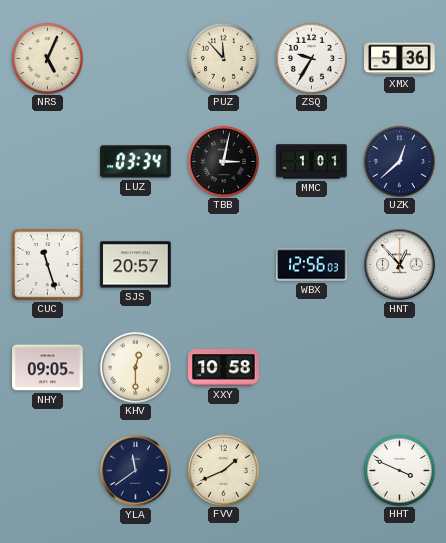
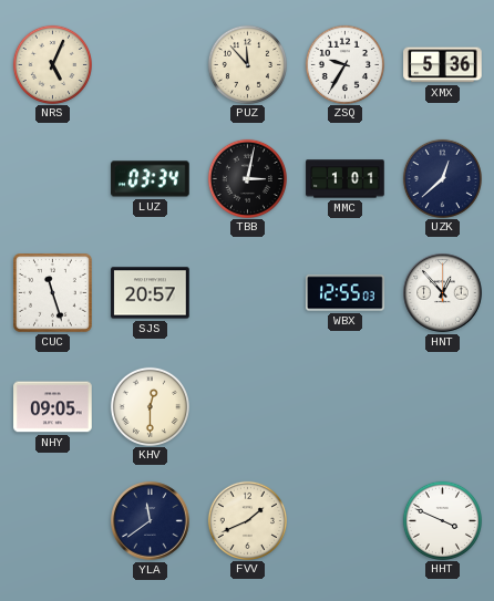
WBX: 12:56 -> 12:55 (346, 293)
XXY: 10:58 -> none (224, 368)
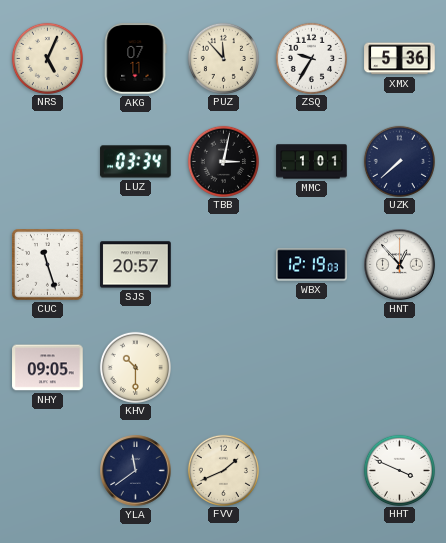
AKG: none -> 07:11 (135, 59)
UZK: 12:38 -> 7:38 (399, 161)
WBX: 12:55 -> 12:19 (312, 265)
KHV: 12:30 -> 10:30 (135, 367)
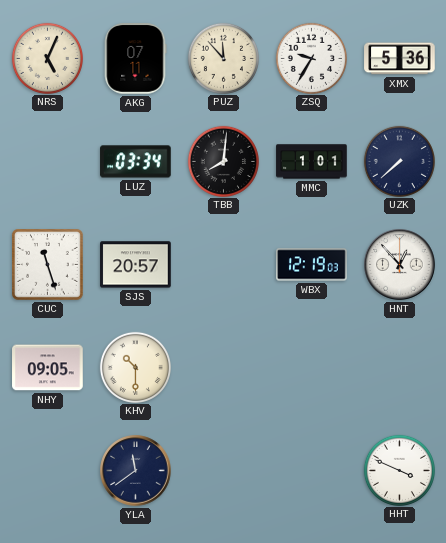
TBB: 3:02 -> 8:01 (223, 161)
FVV: 1:41 -> none (223, 470)
